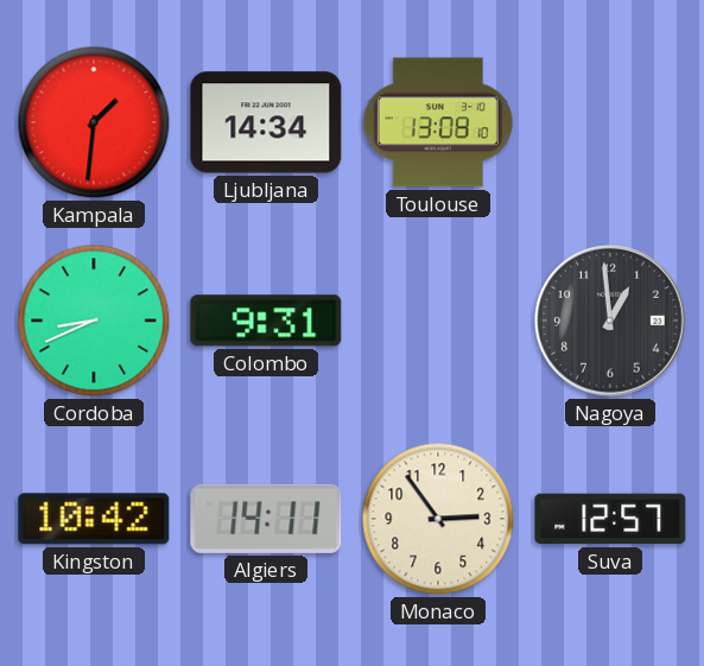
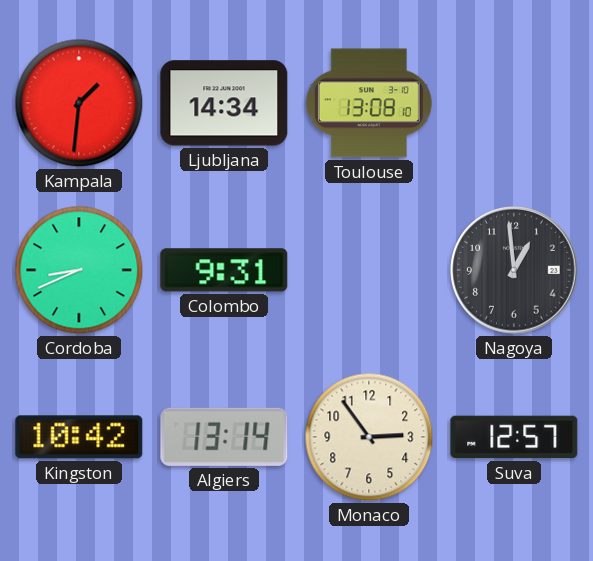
Algiers: 14:11 -> 13:14 (224, 437)
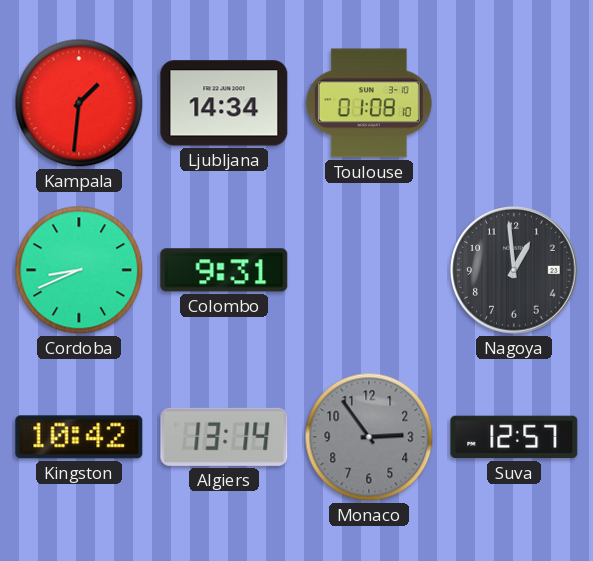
Toulouse: 13:08 -> 01:08 (369, 103)
Monaco dial: cream -> grey (369, 437)
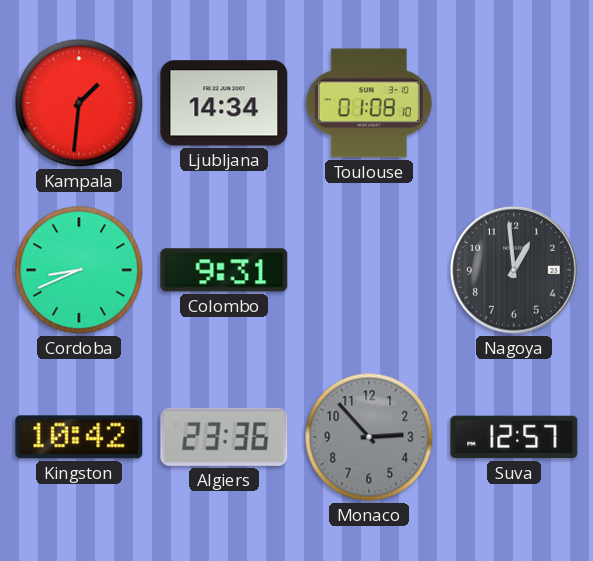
Algiers: 13:14 -> 23:36 (224, 437)
Monaco: 2:54 -> 2:53 (369, 437)
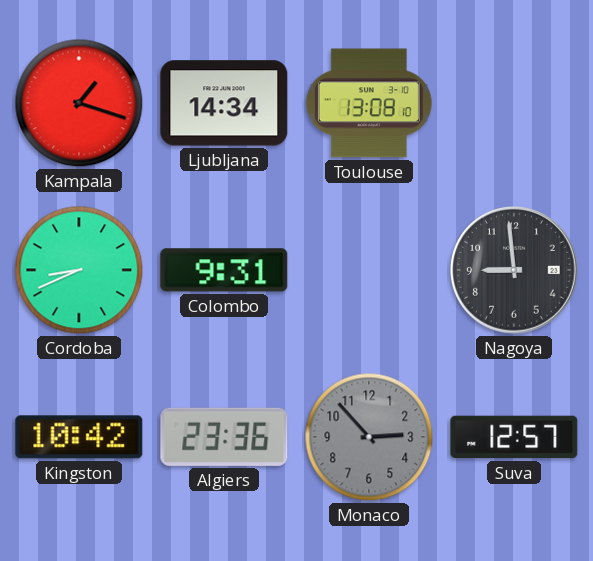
Kampala: 1:31 -> 1:18 (79, 103)
Toulouse: 01:08 -> 13:08 (369, 103)
Nagoya: 12:59 -> 8:59 (515, 271)
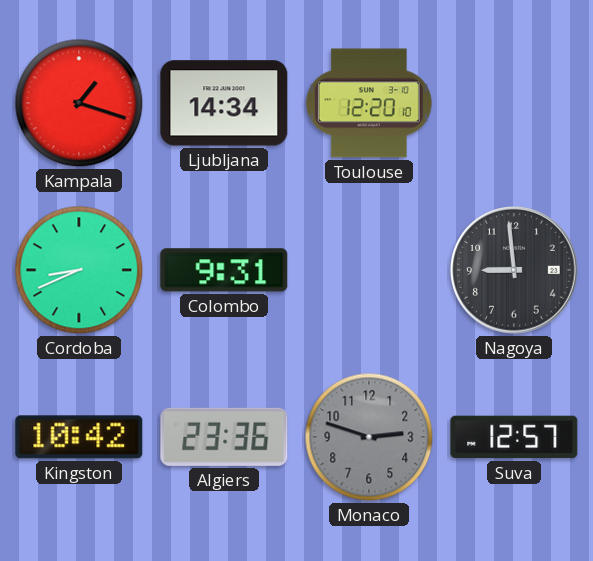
Toulouse: 13:08 -> 12:20 (369, 103)
Monaco: 2:53 -> 2:48 (369, 437)
